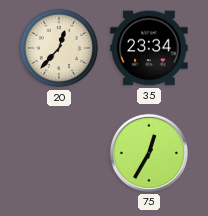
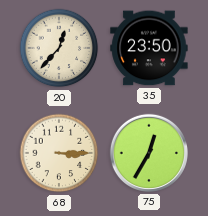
35: 23:34 -> 23:50 (149, 48)
68: none -> 3:15 (59, 153)
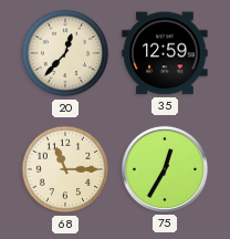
35: 23:50 -> 12:59 (165, 53)
68: 3:15 -> 11:15 (65, 169)
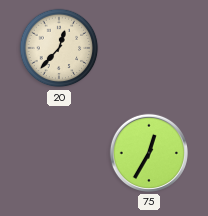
35: 12:59 -> none (165, 53)
68: 11:15 -> none (65, 169)
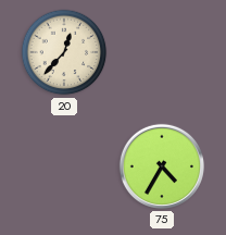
75: 12:35 -> 4:35 (162, 166)
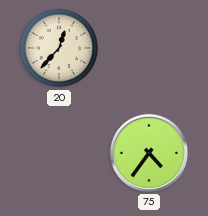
75: 4:35 -> 4:36 (149, 153)
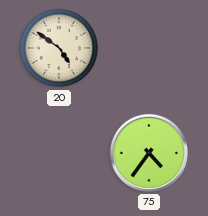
20: 12:37 -> 4:51 (59, 48)
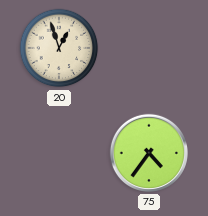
20: 4:51 -> 12:57 (59, 48)
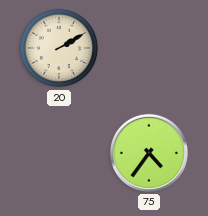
20: 12:57 -> 2:10 (59, 48)
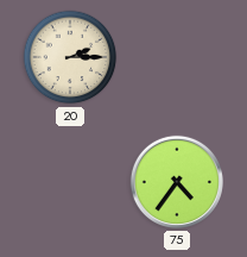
20: 2:10 -> 2:15 (70, 57)
